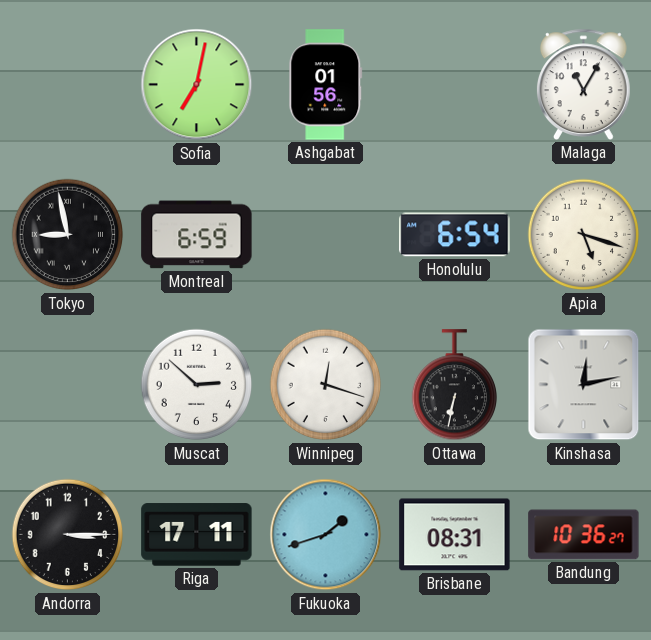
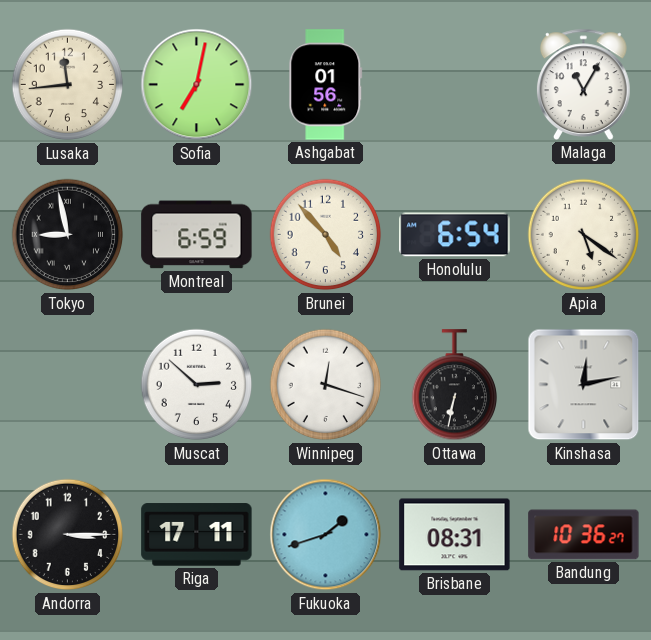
Lusaka: none -> 11:44 (68, 85)
Brunei: none -> 4:53 (326, 235)
Apia: 5:18 -> 5:21 (584, 235)
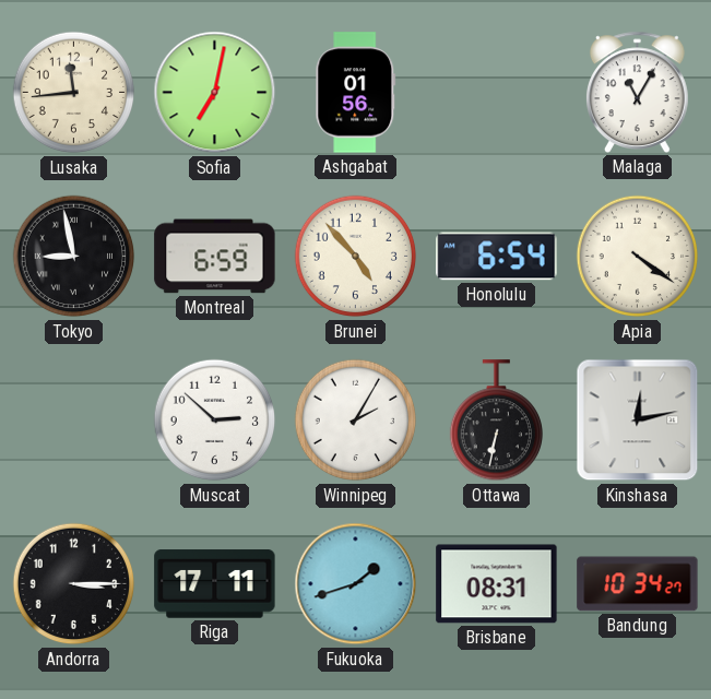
Apia: 5:21 -> 4:21 (638, 257)
Winnipeg: 12:18 -> 2:05 (356, 420)
Bandung: 10:36 -> 10:34 (638, 584)
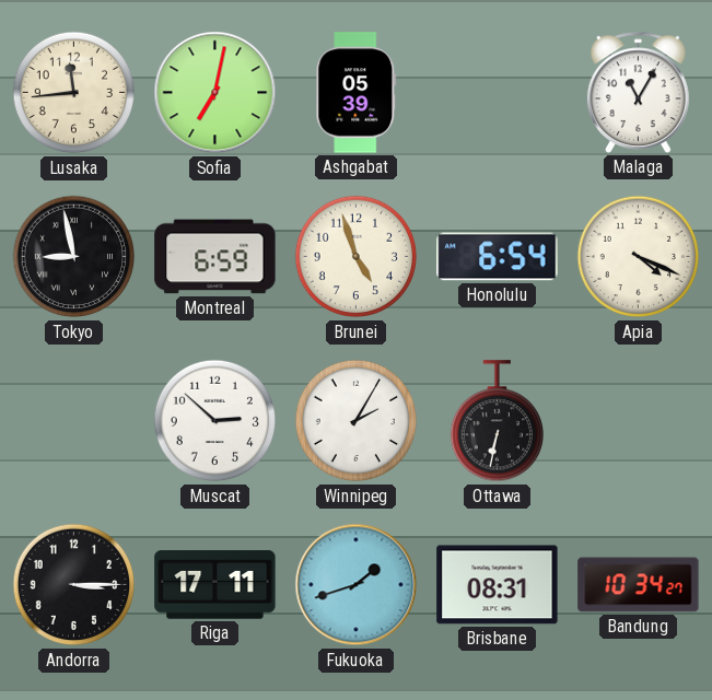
Ashgabat: 01:56 -> 05:39 (357, 93)
Brunei: 4:53 -> 4:57 (357, 257)
Apia: 4:21 -> 4:19 (639, 257)
Kinshasa: 12:13 -> none (638, 420)
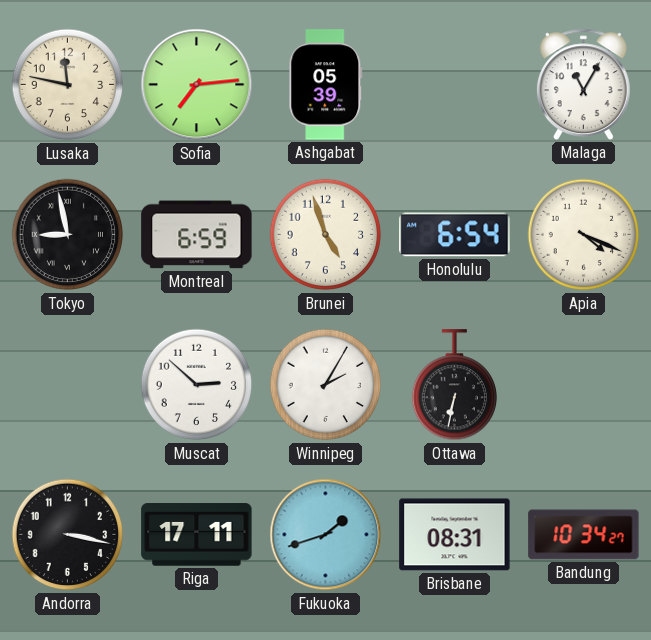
Lusaka: 11:44 -> 11:47 (68, 85)
Sofia: 7:02 -> 7:14 (197, 85)
Andorra: 3:15 -> 3:17 (68, 535)
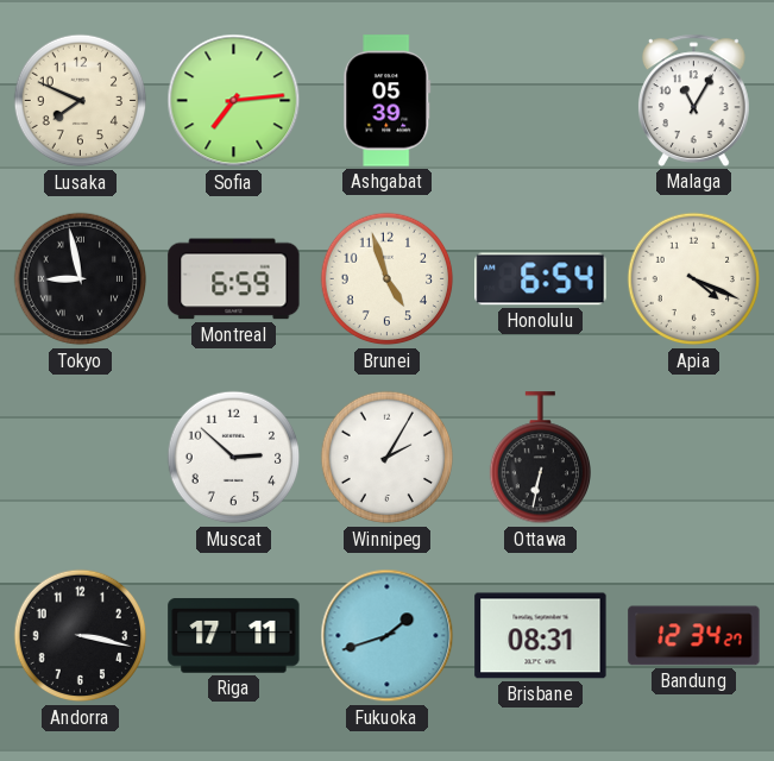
Lusaka: 11:47 -> 7:49 (81, 101)
Bandung: 10:34 -> 12:34 (694, 636)
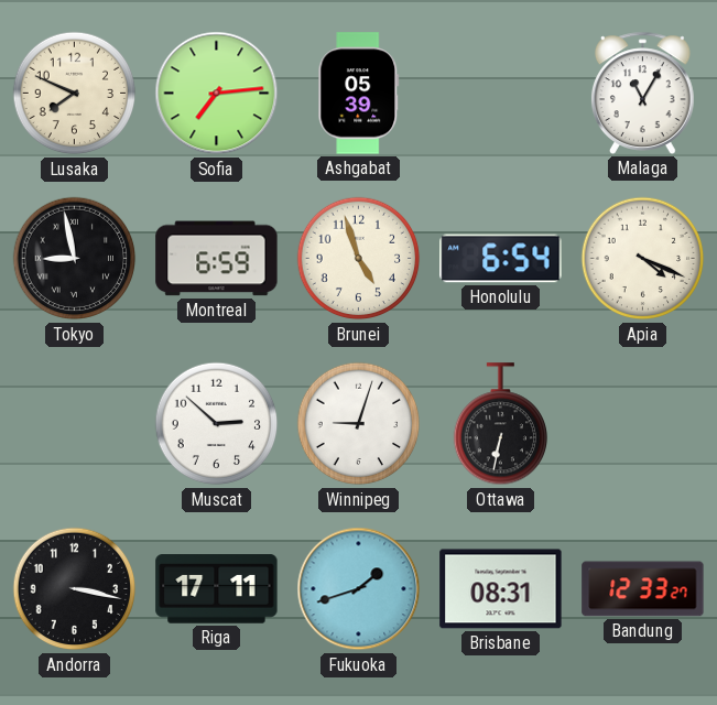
Winnipeg: 2:05 -> 9:03 (359, 424)
Bandung: 12:34 -> 12:33 (643, 589)
